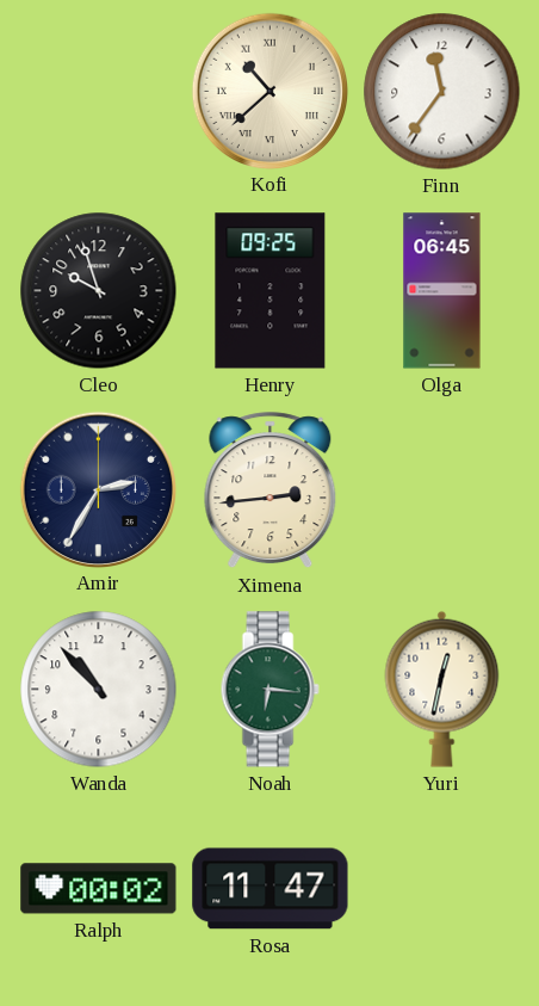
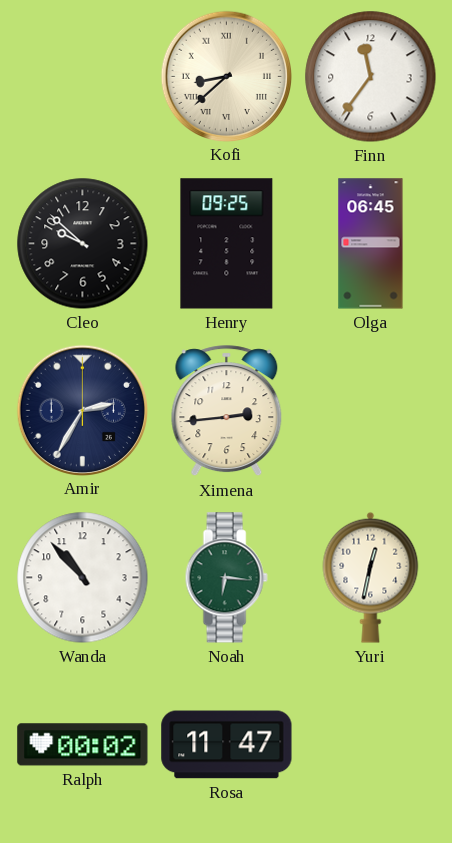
Kofi: 10:38 -> 8:38 (226, 76)
Cleo: 9:57 -> 9:52 (83, 244)
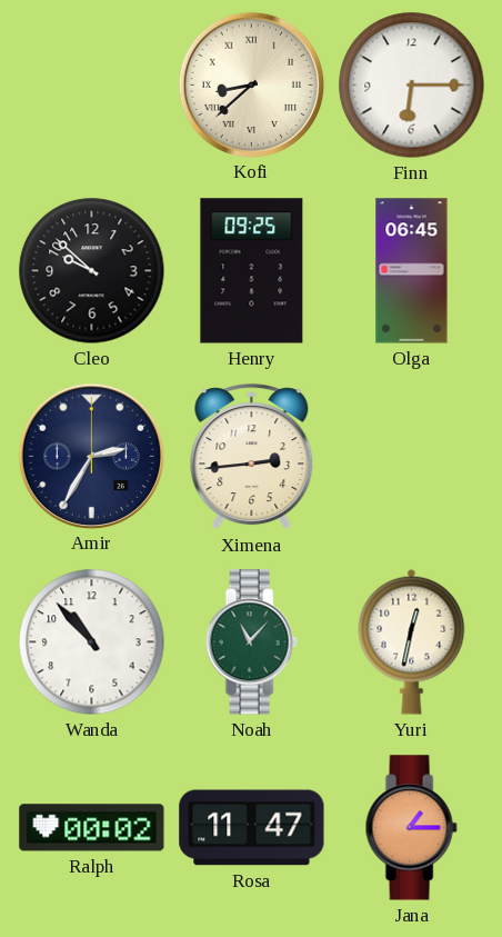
Finn: 11:36 -> 6:15 (412, 86)
Noah: 6:16 -> 11:07 (251, 642)
Jana: none -> 1:15 (411, 828)
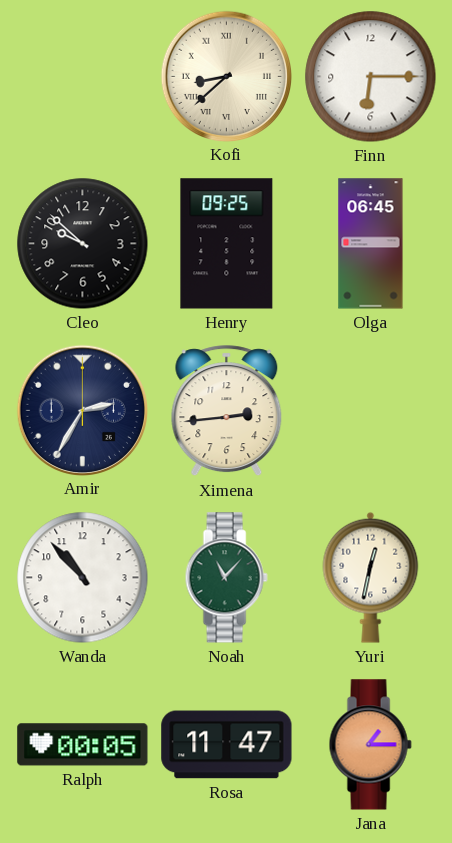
Ralph: 00:02 -> 00:05 (83, 745)
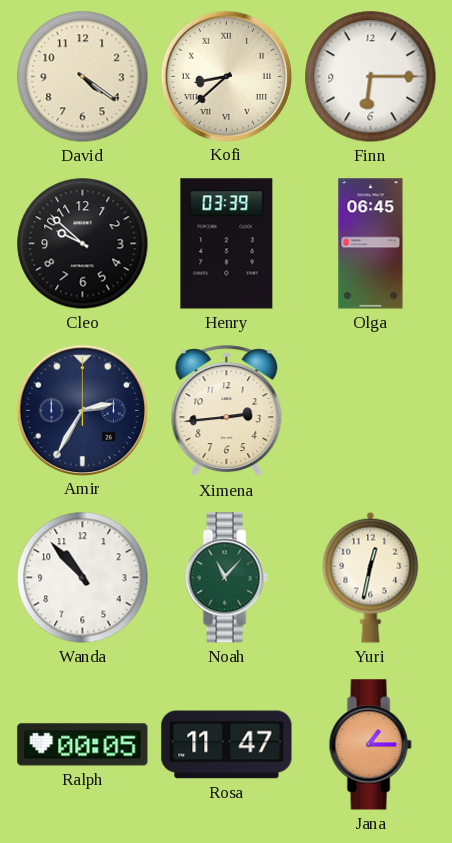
David: none -> 4:21 (83, 77)
Henry: 09:25 -> 03:39 (227, 244)
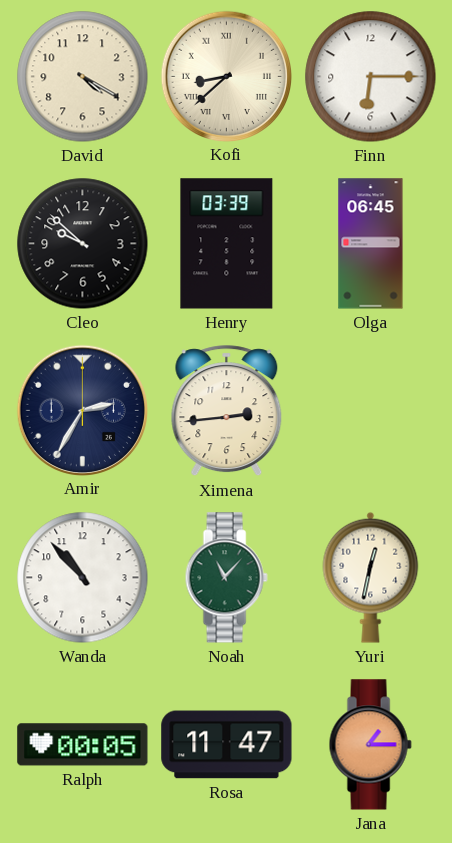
David: 4:21 -> 4:20 (83, 77)
